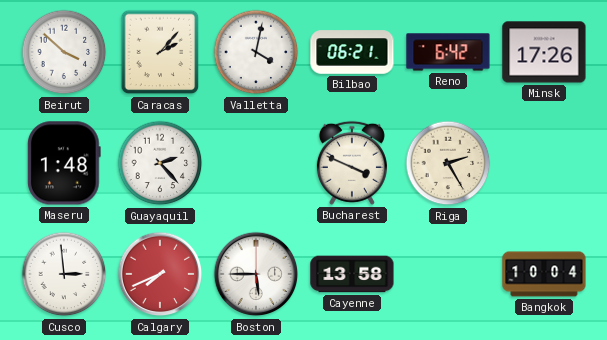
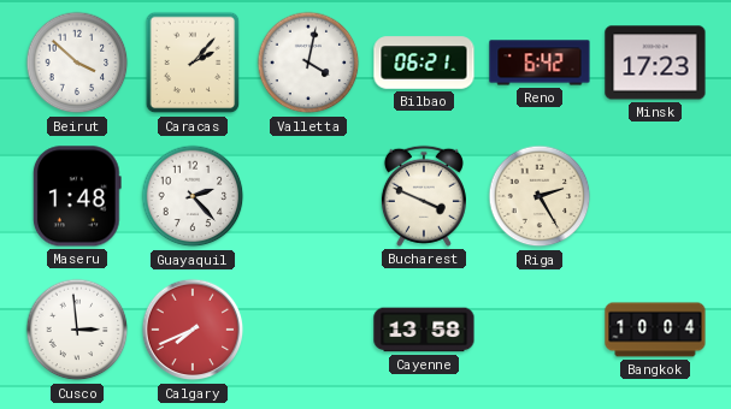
Minsk: 17:26 -> 17:23 (655, 63)
Boston: 5:45 -> none (256, 274)
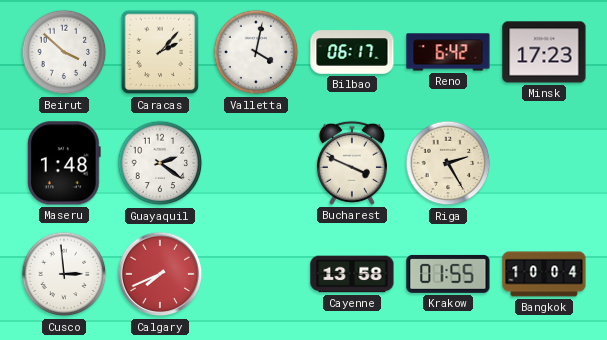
Bilbao: 06:21 -> 06:17 (352, 52)
Guayaquil: 2:23 -> 2:21 (160, 163)
Krakow: none -> 01:55 (448, 274)
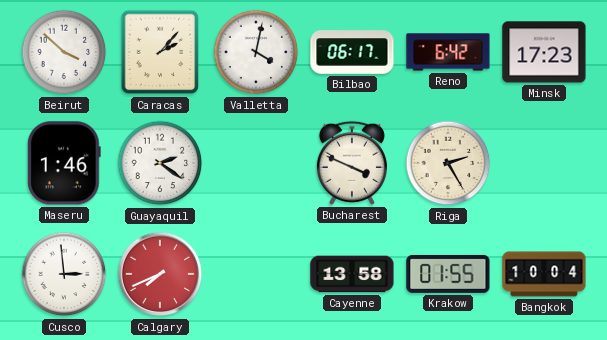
Maseru: 1:48 -> 1:46 (64, 163)
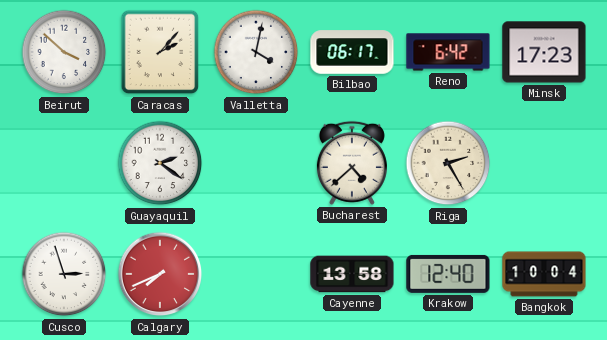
Maseru: 1:46 -> none (64, 163)
Bucharest: 3:49 -> 4:38 (352, 163)
Cusco: 2:59 -> 2:57 (64, 274)
Krakow: 01:55 -> 12:40 (448, 274)
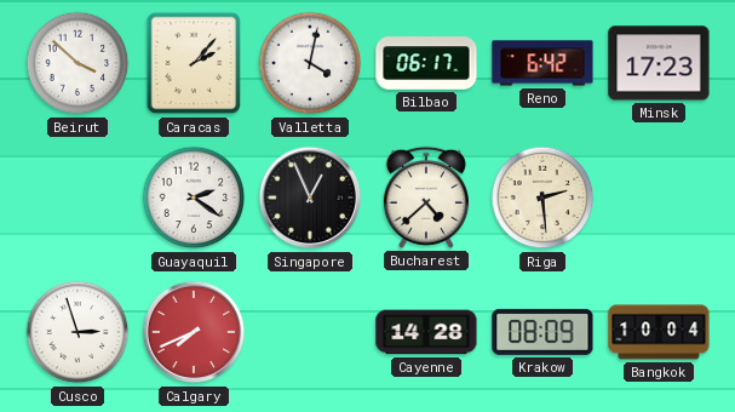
Singapore: none -> 12:56 (310, 198)
Riga: 2:25 -> 2:29 (542, 198)
Cayenne: 13:58 -> 14:28 (426, 332)
Krakow: 12:40 -> 08:09 (542, 332)
